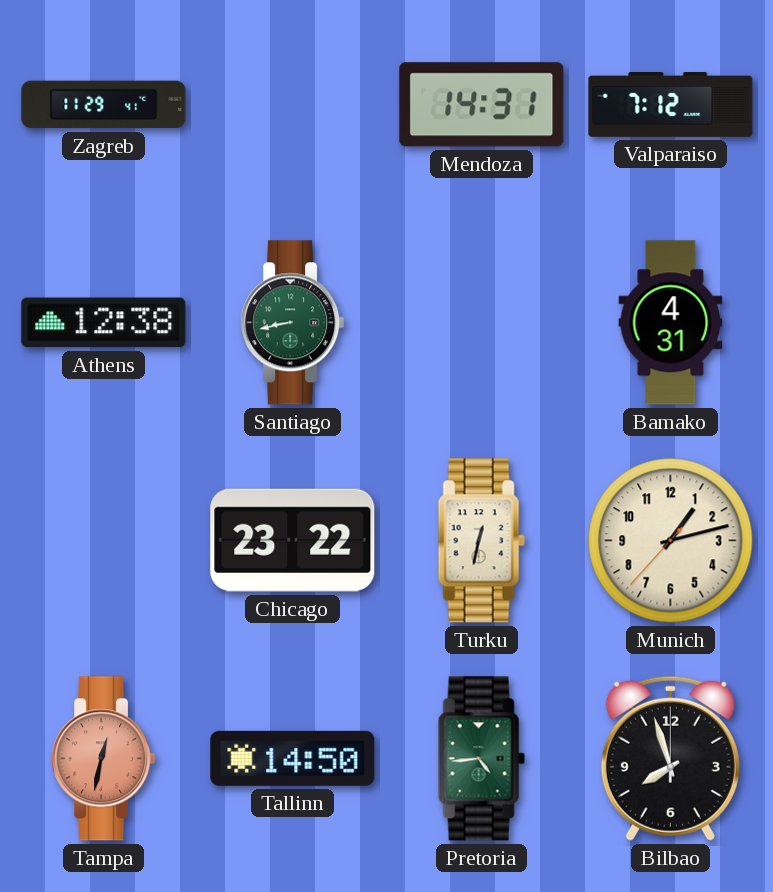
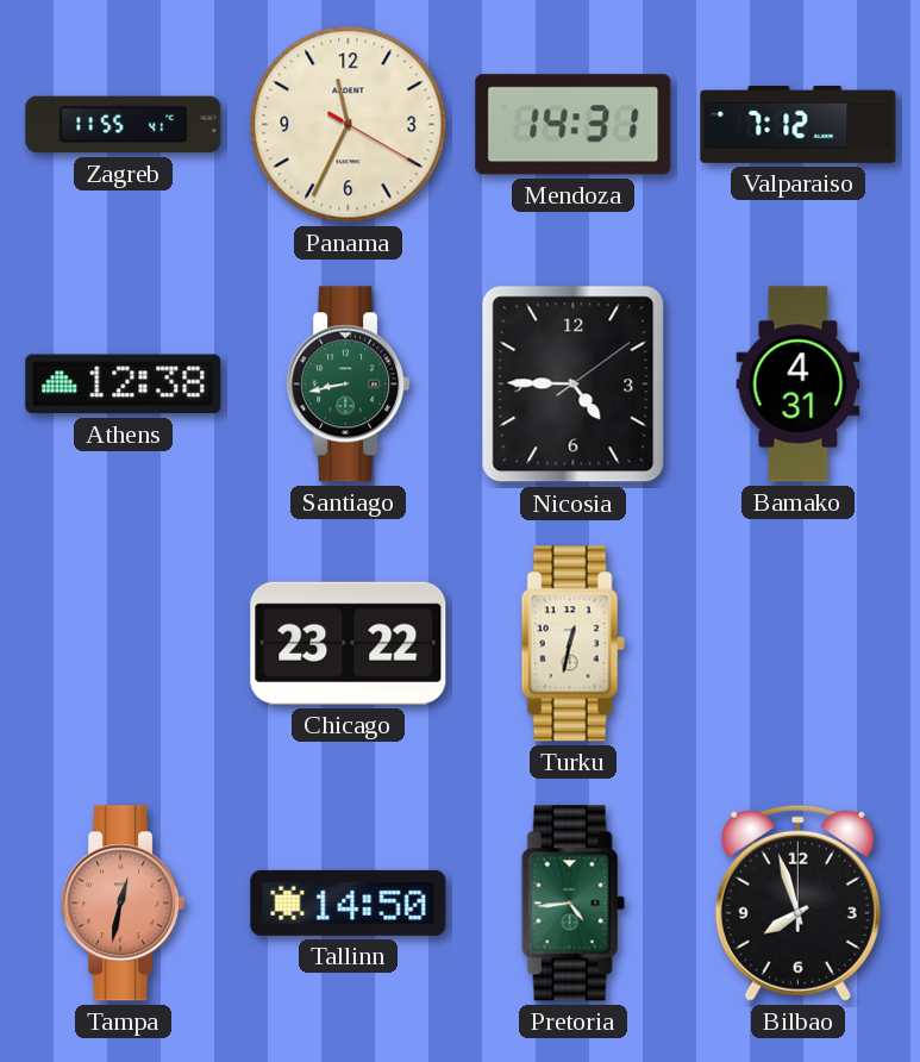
Zagreb: 11:29 -> 11:55 (124, 125)
Panama: none -> 11:34 (349, 125)
Nicosia: none -> 4:45 (574, 385)
Munich: 1:12 -> none (671, 541)
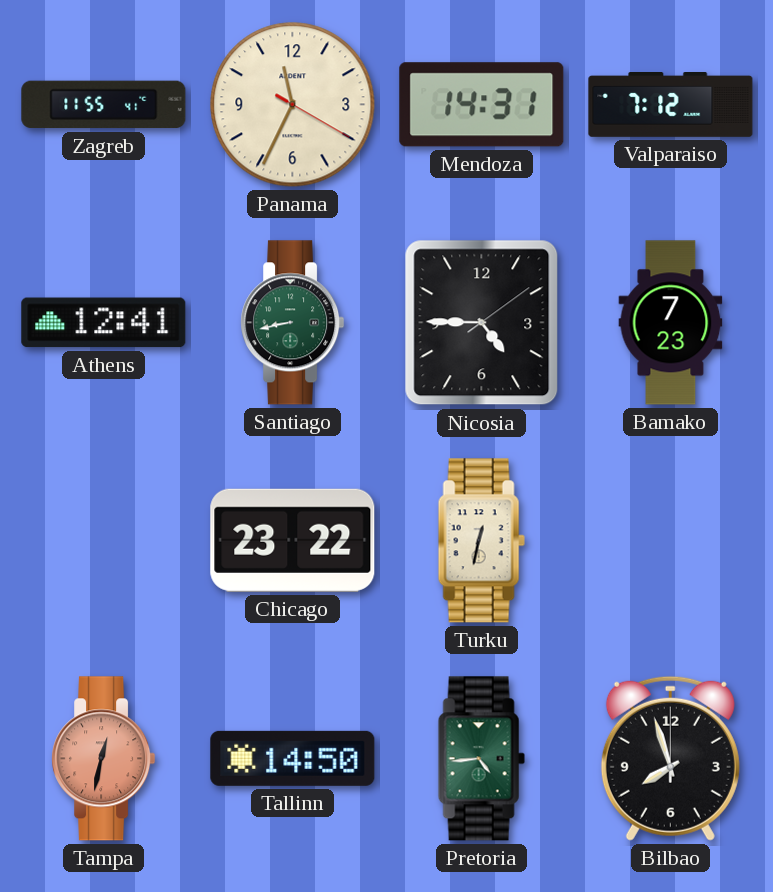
Athens: 12:38 -> 12:41 (104, 323)
Bamako: 4:31 -> 7:23 (671, 323)
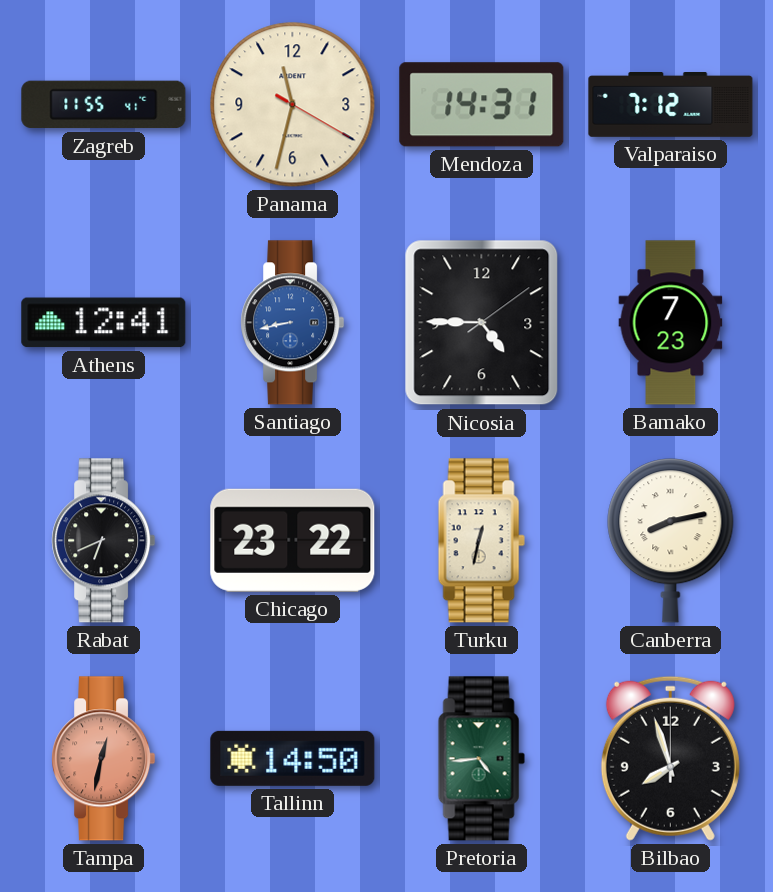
Panama: 11:34 -> 11:32 (293, 105)
Santiago dial: green -> blue (293, 323)
Rabat: none -> 6:41 (104, 541)
Canberra: none -> 8:13 (671, 541)
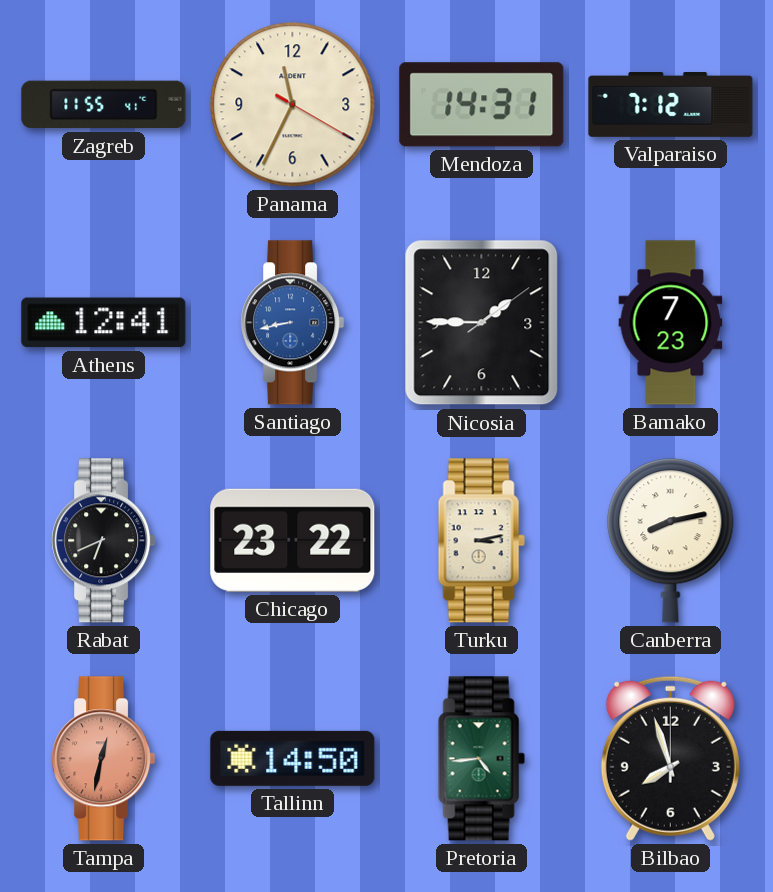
Panama: 11:32 -> 11:34 (293, 105)
Nicosia: 4:45 -> 1:45 (482, 323)
Turku: 12:32 -> 3:13 (481, 541)
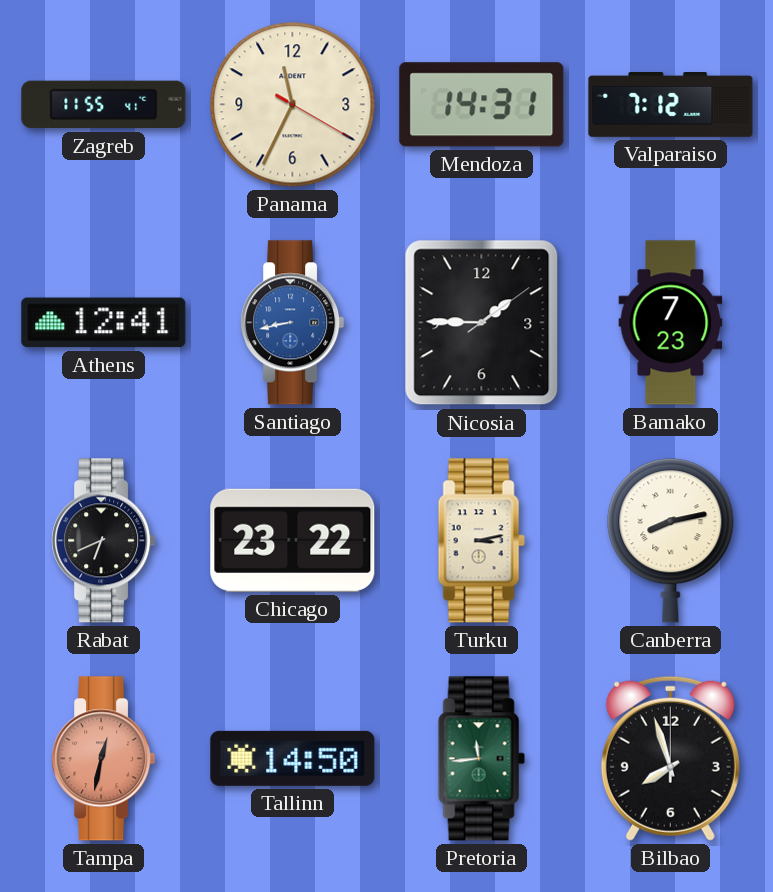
Pretoria: 4:44 -> 11:44 (481, 759)
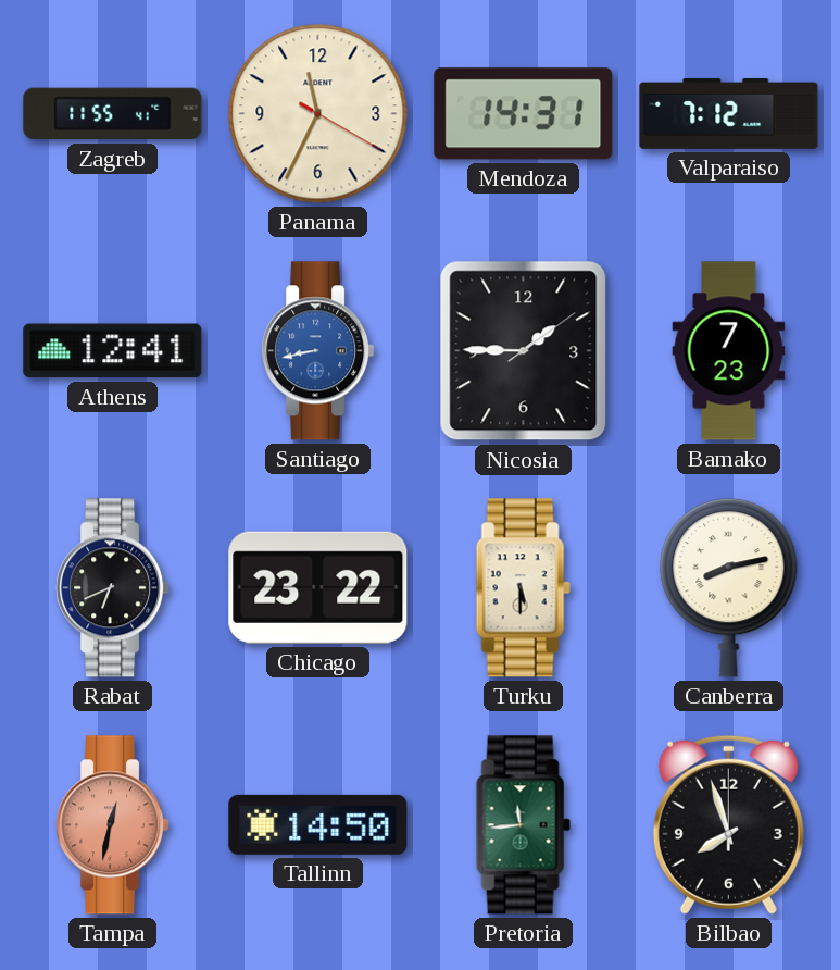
Turku: 3:13 -> 5:30 (523, 588)
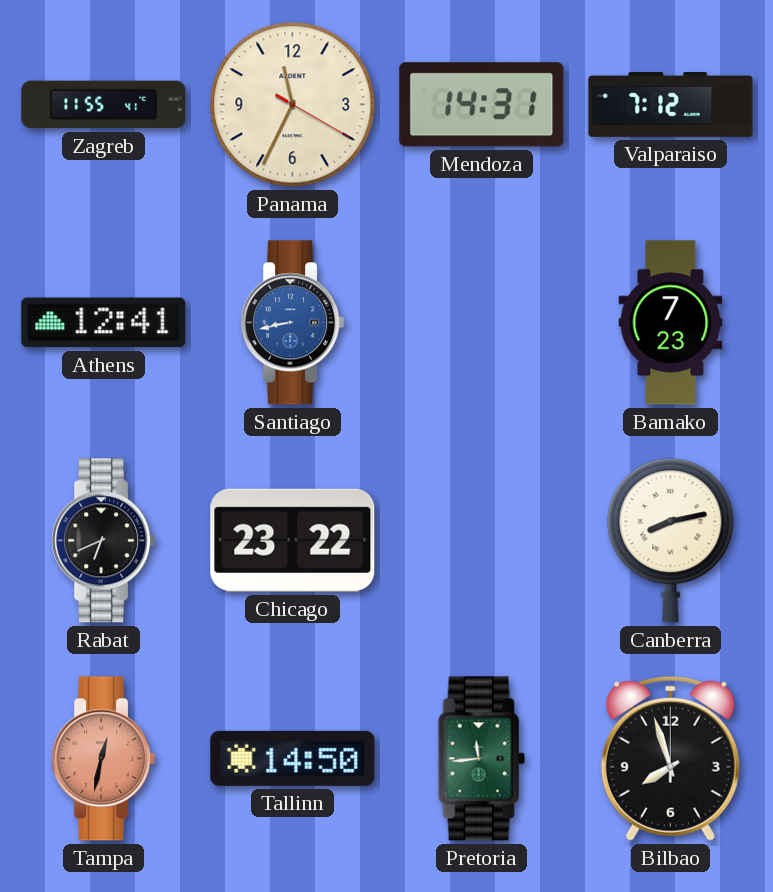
Nicosia: 1:45 -> none (524, 351)
Turku: 5:30 -> none (523, 588)
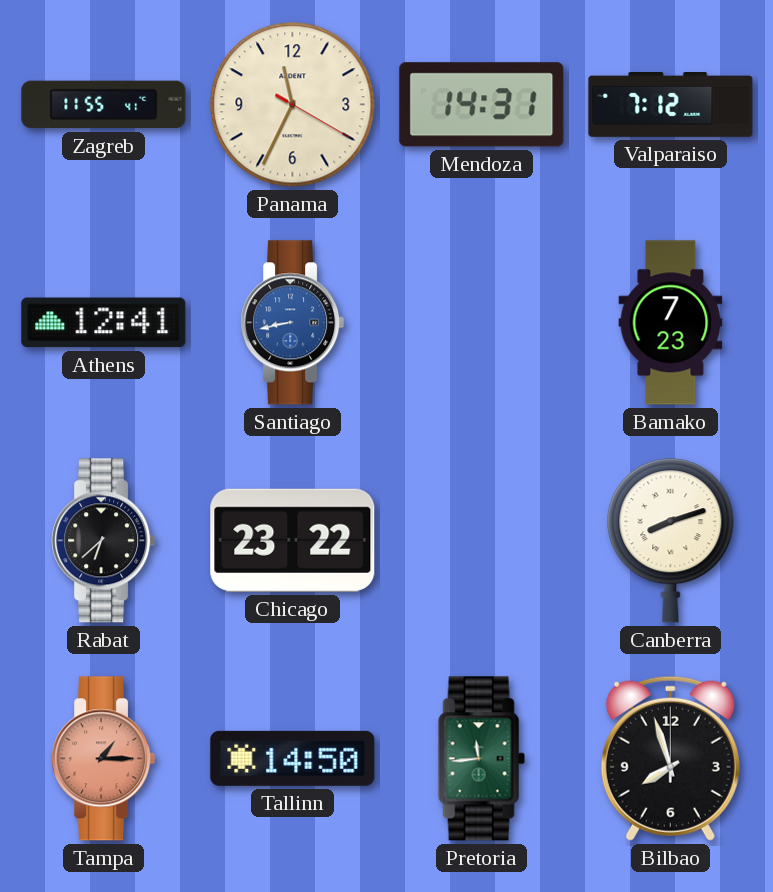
Rabat: 6:41 -> 6:38 (104, 541)
Canberra: 8:13 -> 8:12 (671, 541)
Tampa: 12:32 -> 1:15 (104, 759)
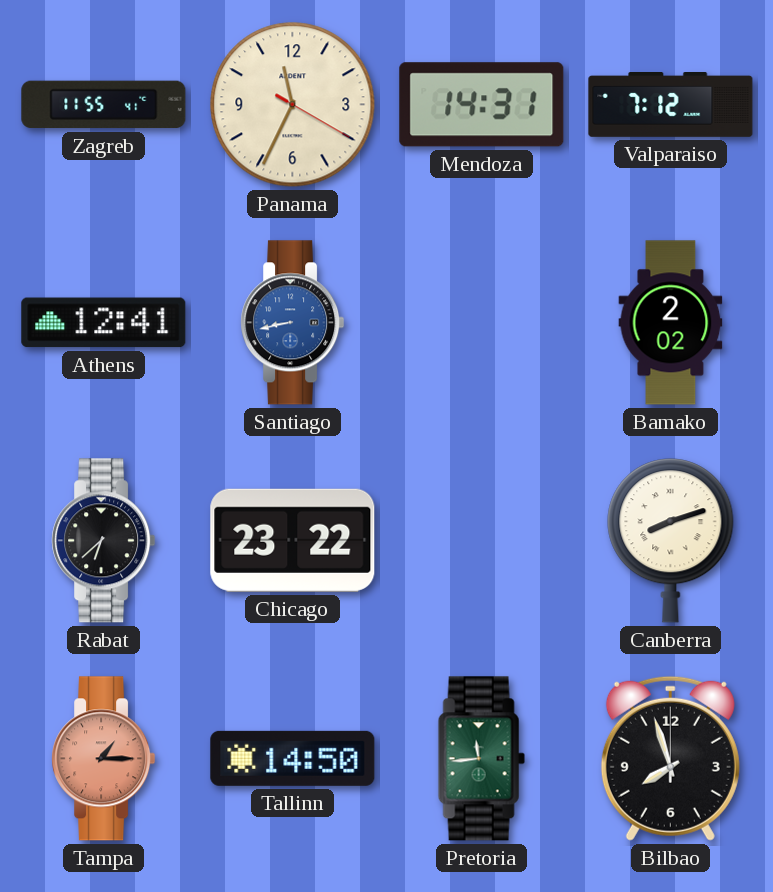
Bamako: 7:23 -> 2:02 (671, 323)
